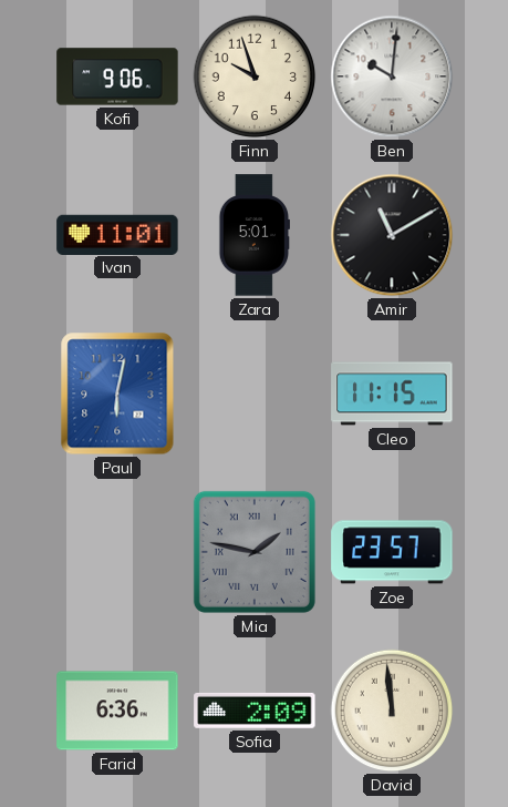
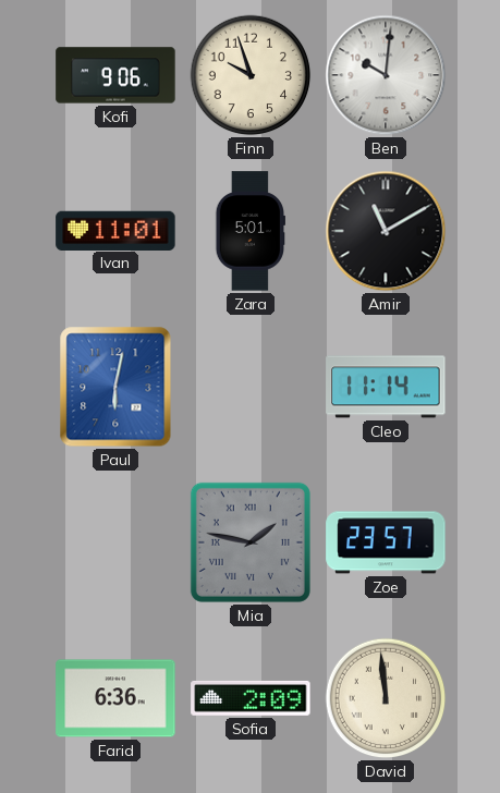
Cleo: 11:15 -> 11:14 (386, 387)
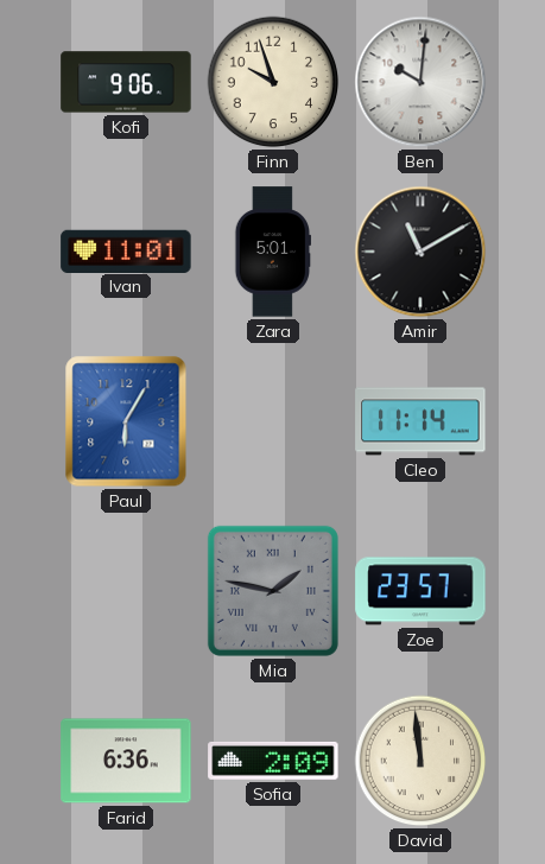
Paul: 6:02 -> 6:05 (126, 421)
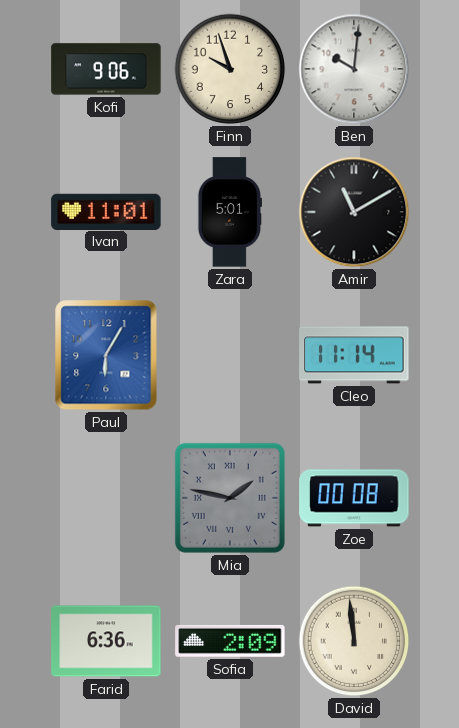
Zoe: 23:57 -> 00:08 (354, 498)
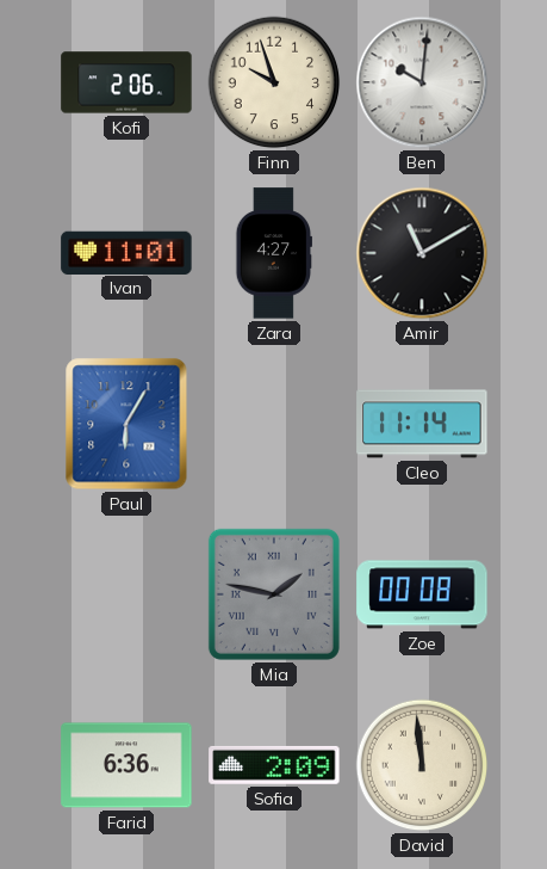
Kofi: 9:06 -> 2:06 (126, 82)
Zara: 5:01 -> 4:27 (273, 253)
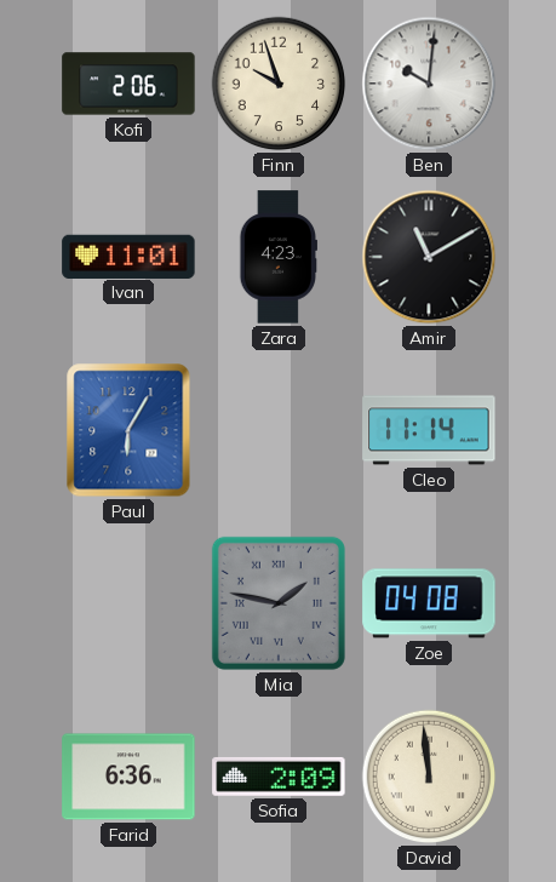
Zara: 4:27 -> 4:23 (277, 257)
Zoe: 00:08 -> 04:08 (429, 603)
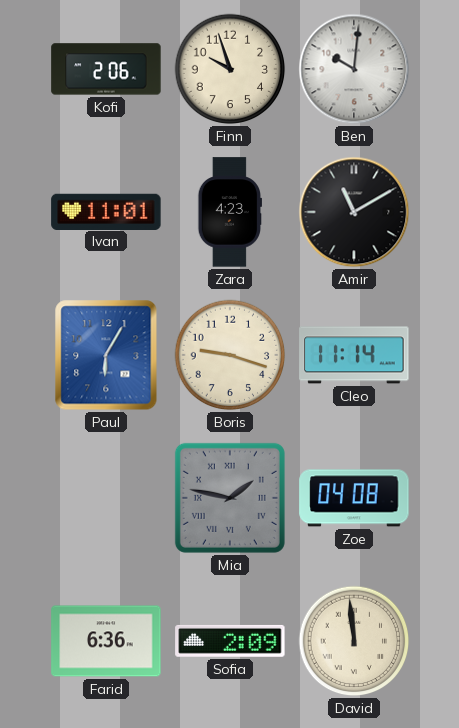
Boris: none -> 9:18 (230, 355)
